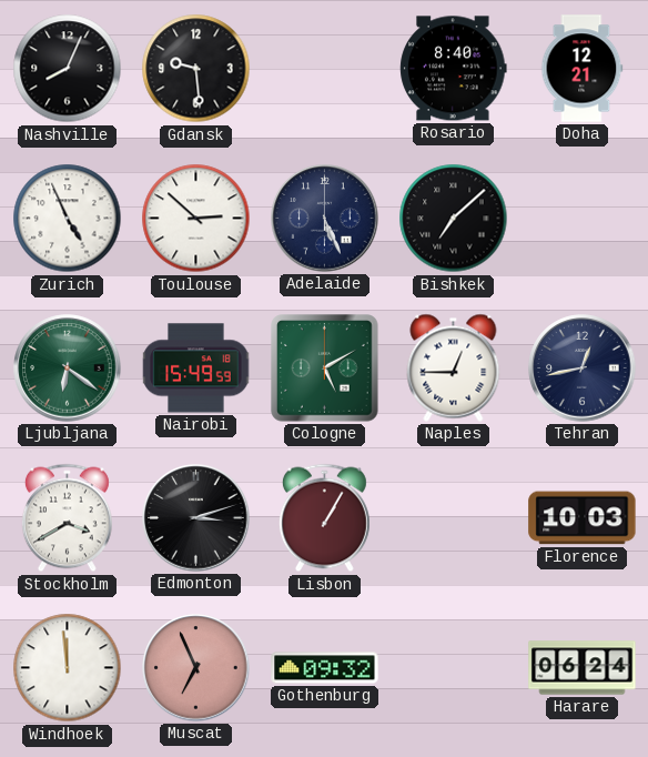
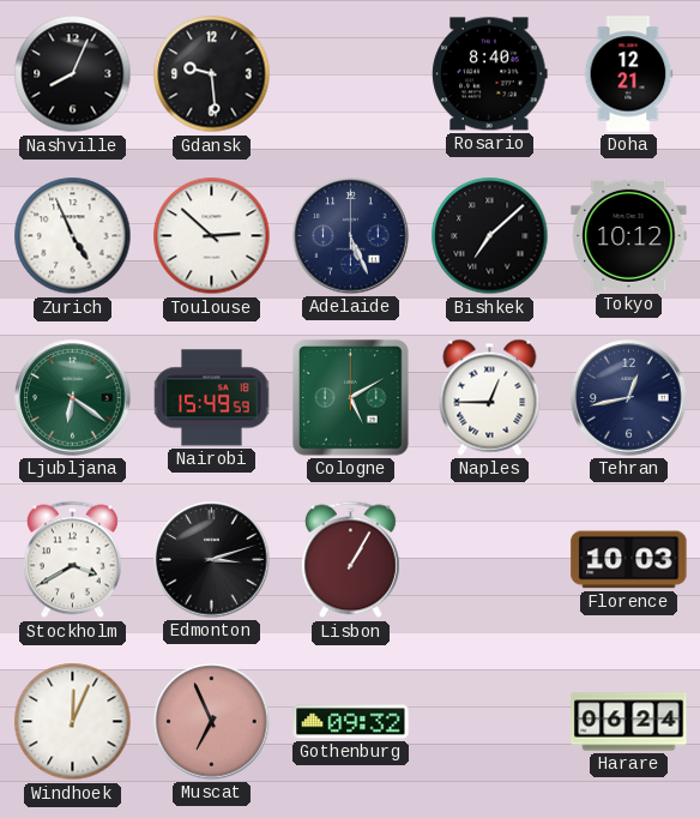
Tokyo: none -> 10:12 (629, 235)
Windhoek: 11:59 -> 12:04 (73, 722)
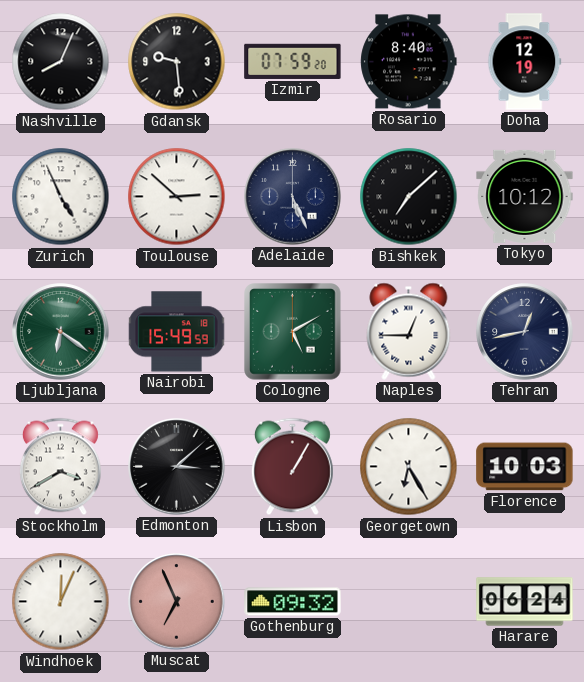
Izmir: none -> 07:59 (293, 61)
Doha: 12:21 -> 12:19 (525, 62)
Edmonton: 3:12 -> 3:08 (177, 467)
Georgetown: none -> 6:25 (409, 467)
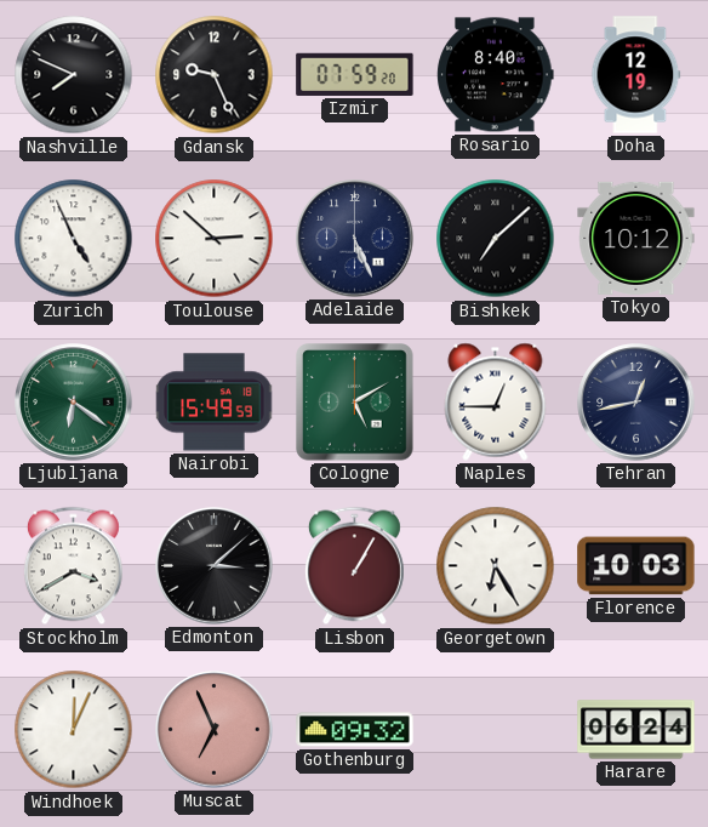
Nashville: 8:04 -> 7:49 (74, 75)
Gdansk: 9:29 -> 9:26 (215, 75)
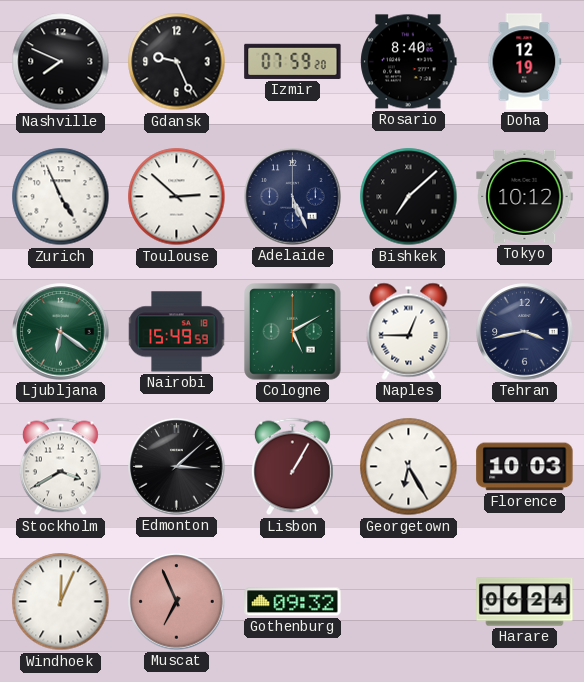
Tehran: 12:43 -> 3:43 (525, 332)
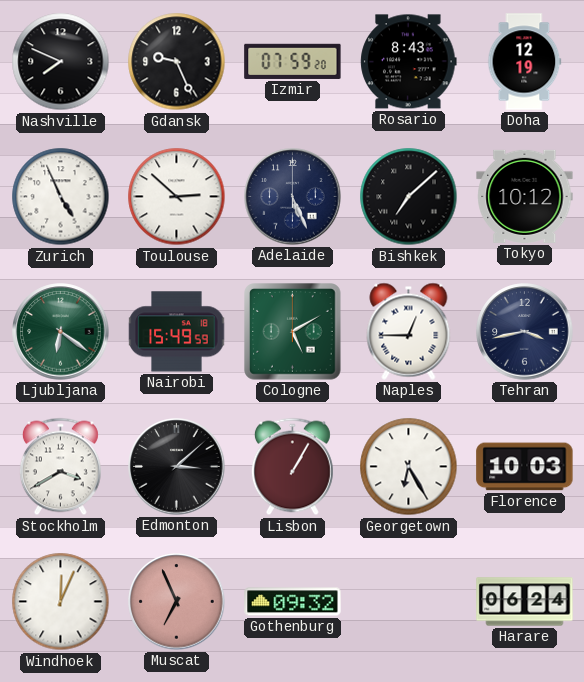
Rosario: 8:40 -> 8:43 (409, 62)
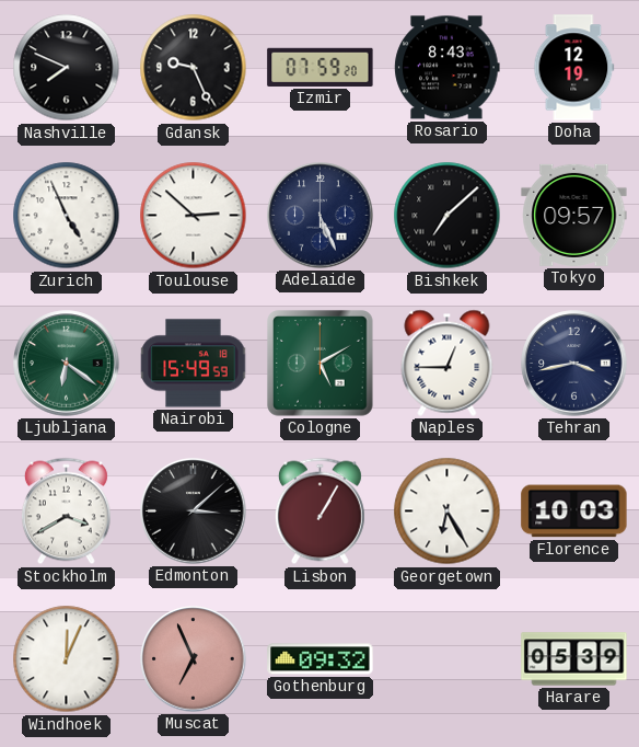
Tokyo: 10:12 -> 09:57 (574, 215)
Harare: 06:24 -> 05:39 (574, 659)
